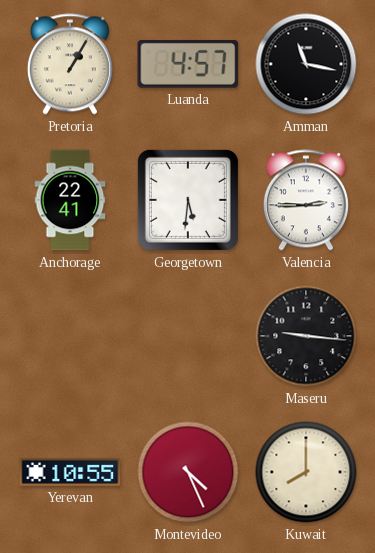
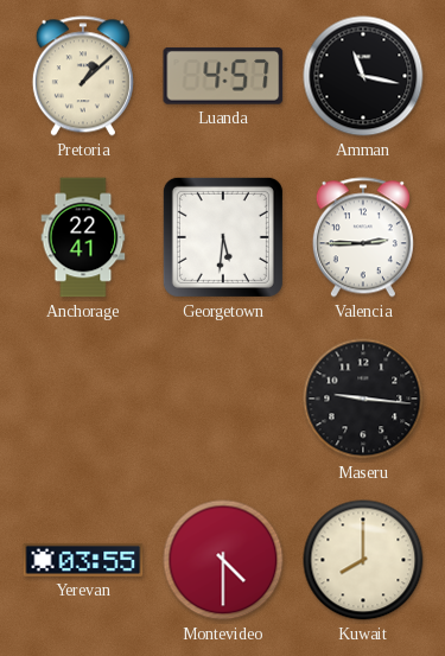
Pretoria: 1:05 -> 1:08 (83, 76)
Yerevan: 10:55 -> 03:55 (83, 560)
Montevideo: 4:26 -> 4:30 (223, 560)
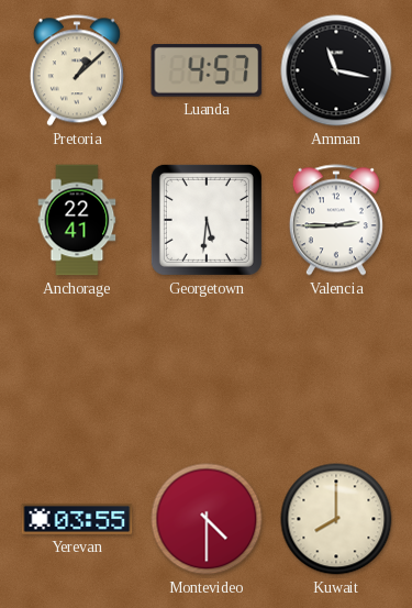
Maseru: 9:16 -> none (363, 399)
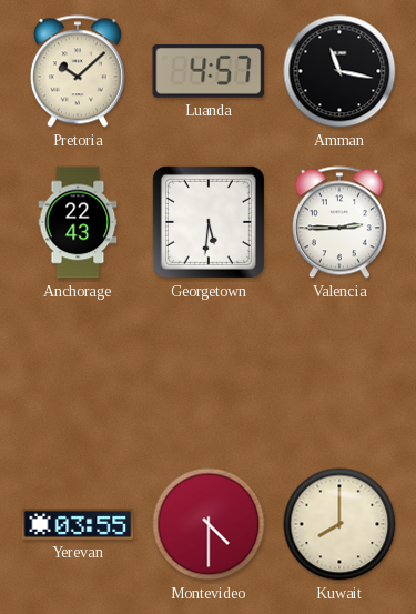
Pretoria: 1:08 -> 10:08 (78, 71)
Anchorage: 22:41 -> 22:43 (78, 222)
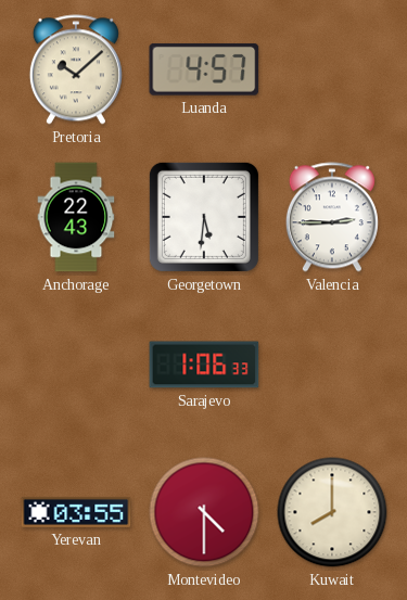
Amman: 11:17 -> none (339, 71)
Sarajevo: none -> 1:06 (204, 365)
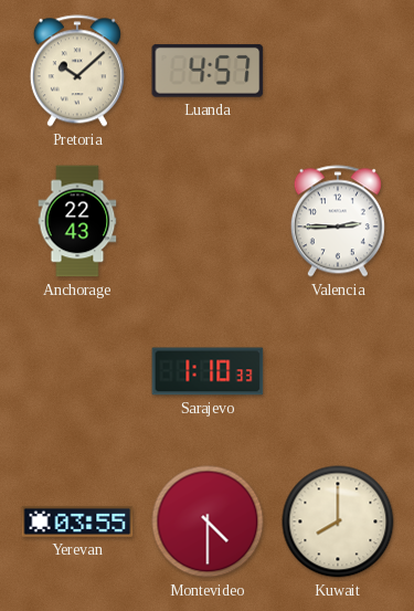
Georgetown: 5:31 -> none (204, 217)
Sarajevo: 1:06 -> 1:10 (208, 371)
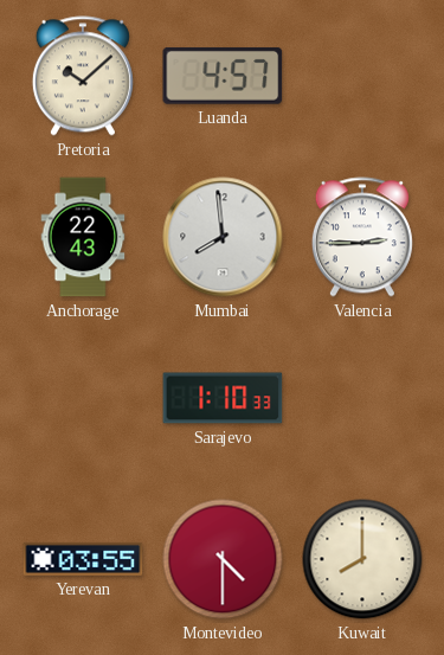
Mumbai: none -> 7:59 (223, 237)
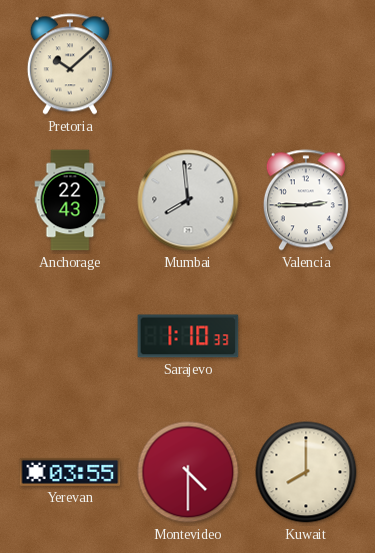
Luanda: 4:57 -> none (223, 76)
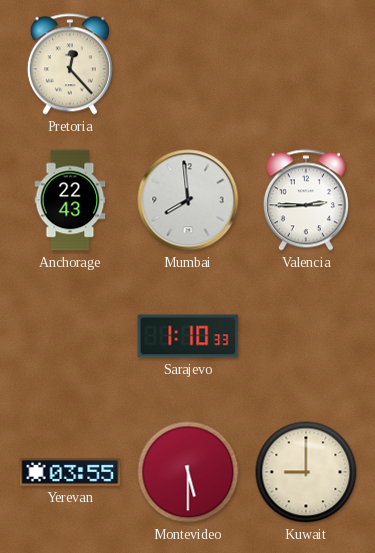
Pretoria: 10:08 -> 12:23 (70, 64)
Montevideo: 4:30 -> 5:30 (188, 472)
Kuwait: 8:00 -> 9:00 (306, 472)
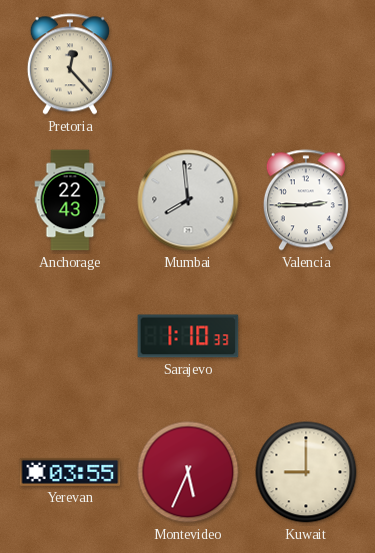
Montevideo: 5:30 -> 5:34 (188, 472)
